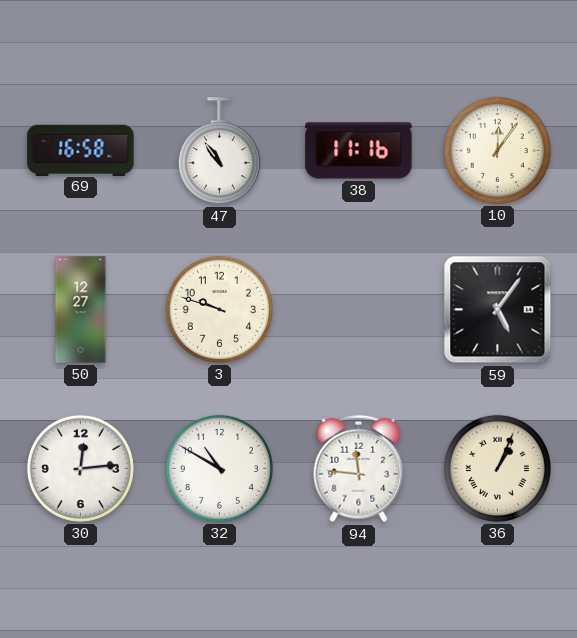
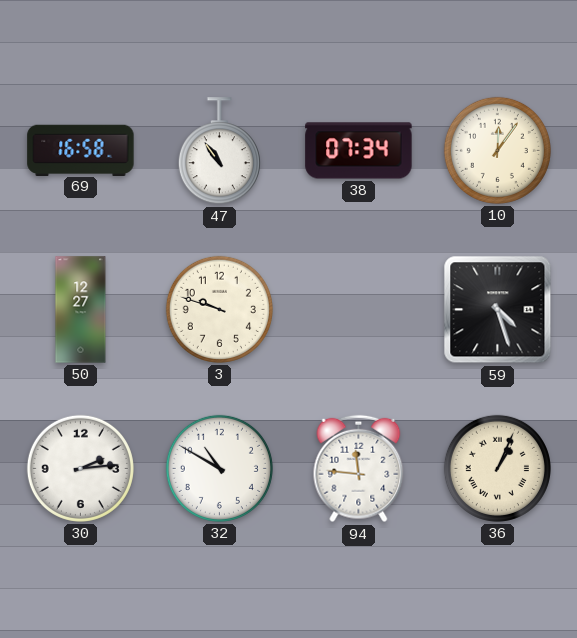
38: 11:16 -> 07:34 (359, 151)
59: 5:06 -> 4:27 (498, 310)
30: 12:14 -> 2:14 (80, 468)
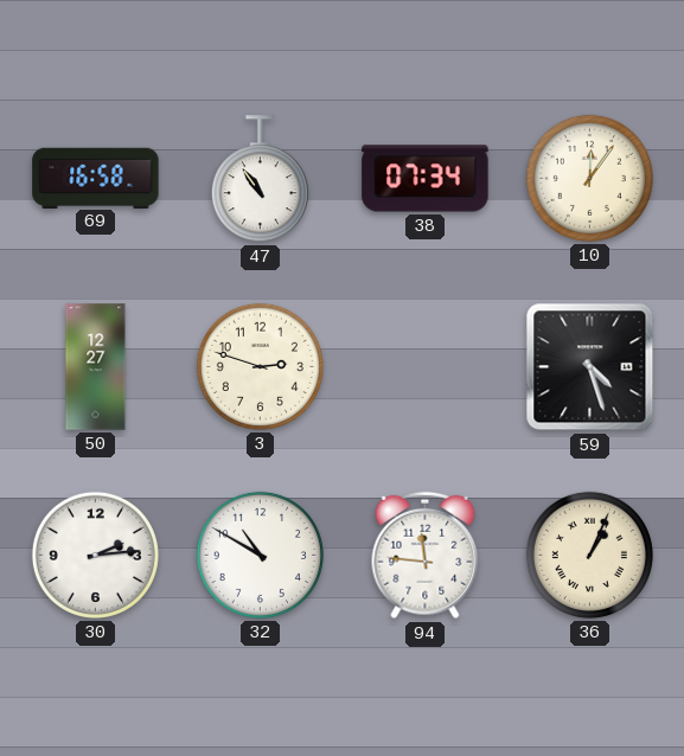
3: 9:48 -> 2:48 (260, 366)
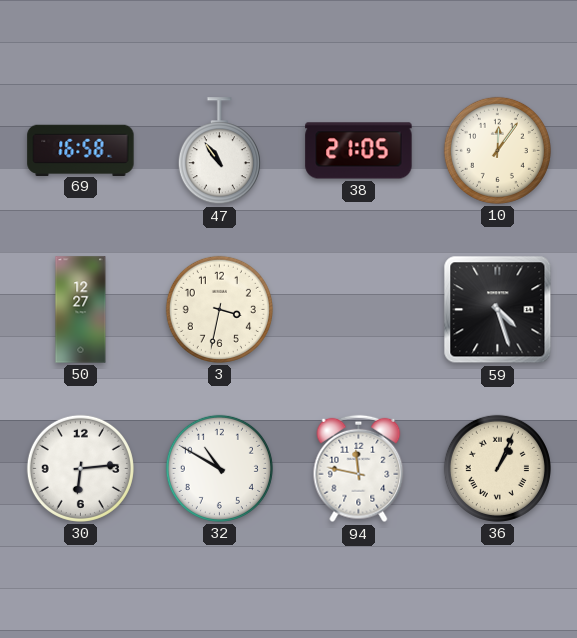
38: 07:34 -> 21:05 (359, 151)
3: 2:48 -> 3:32 (219, 309)
30: 2:14 -> 6:14 (80, 468)
94: 11:46 -> 11:47 (359, 469)
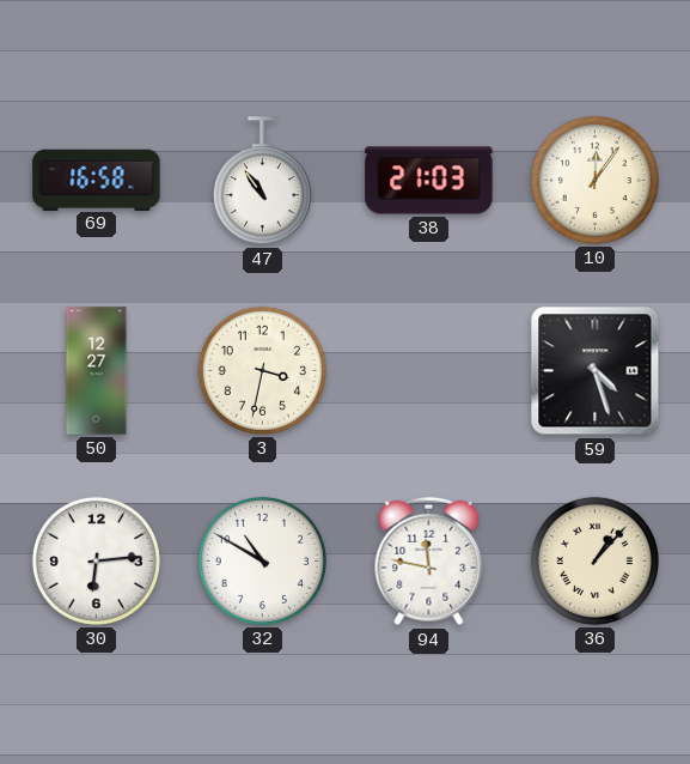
38: 21:05 -> 21:03 (429, 181)
36: 1:04 -> 1:07 (594, 560)
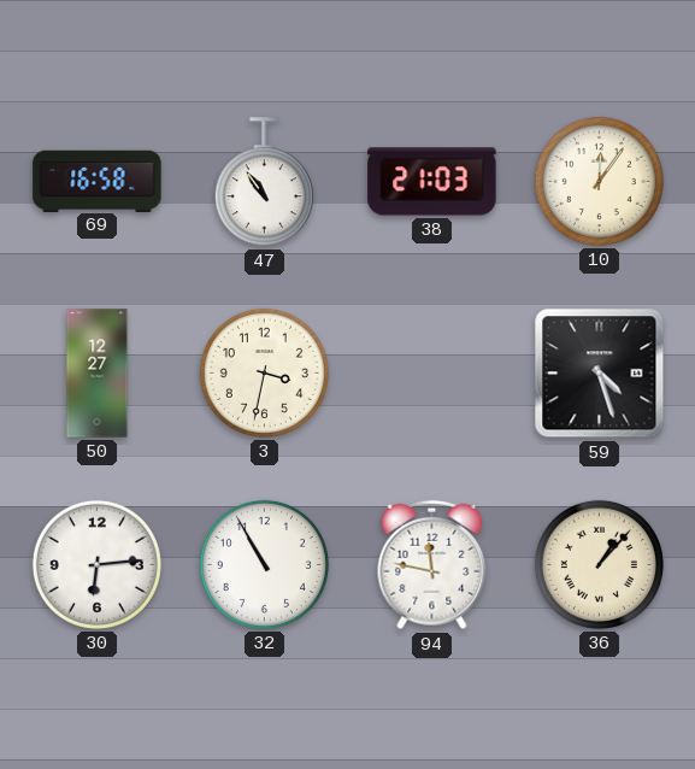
32: 10:50 -> 10:55 (264, 564)
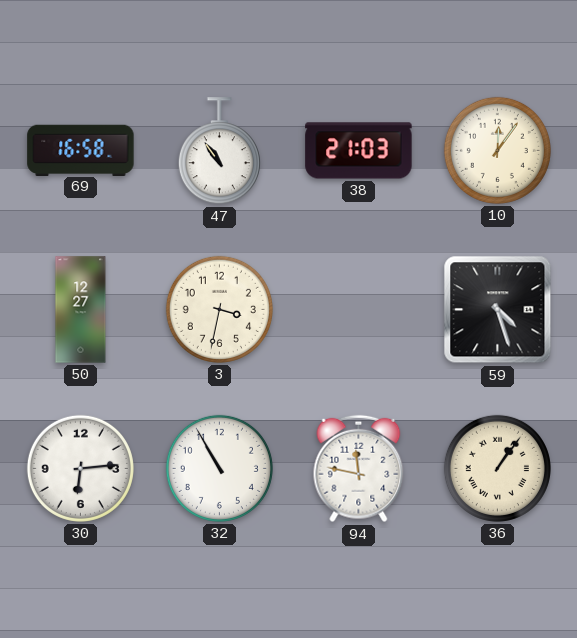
36: 1:07 -> 1:06 (497, 468)
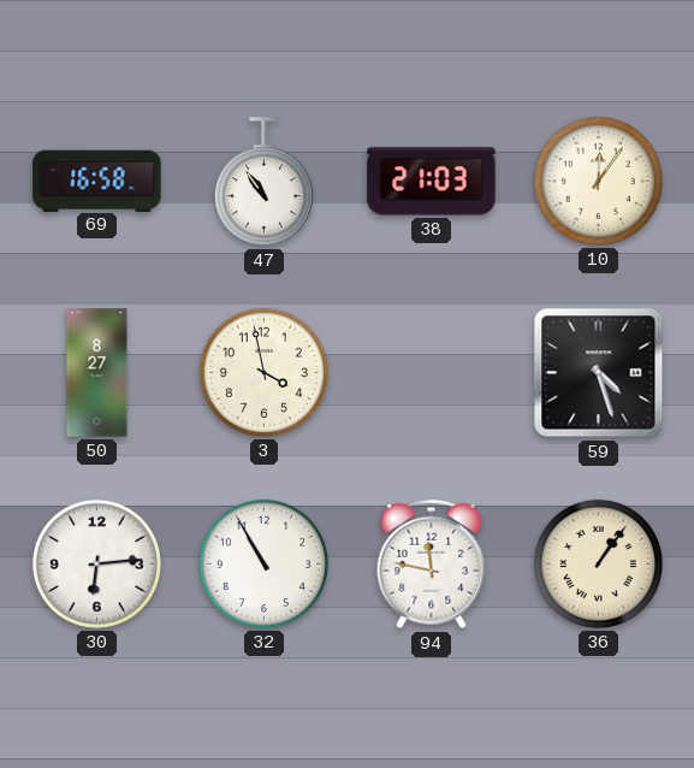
50: 12:27 -> 8:27 (97, 373)
3: 3:32 -> 3:58 (263, 372)
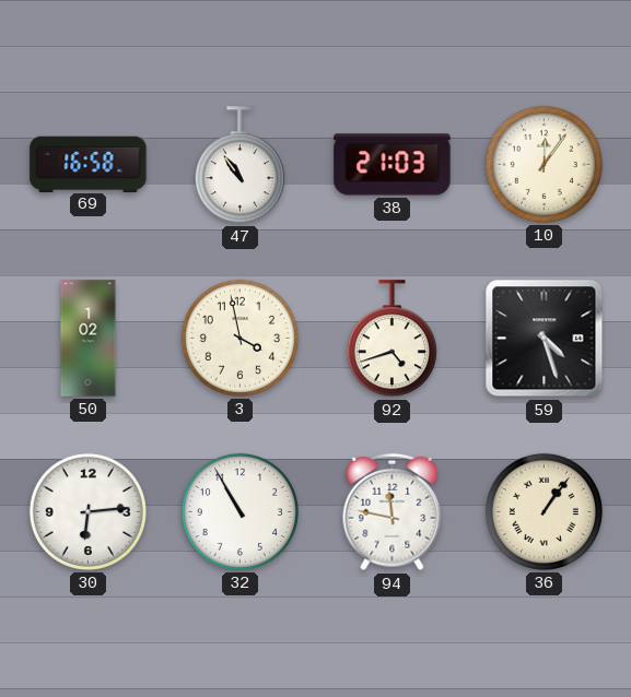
50: 8:27 -> 1:02 (89, 339)
92: none -> 4:42 (392, 339)
